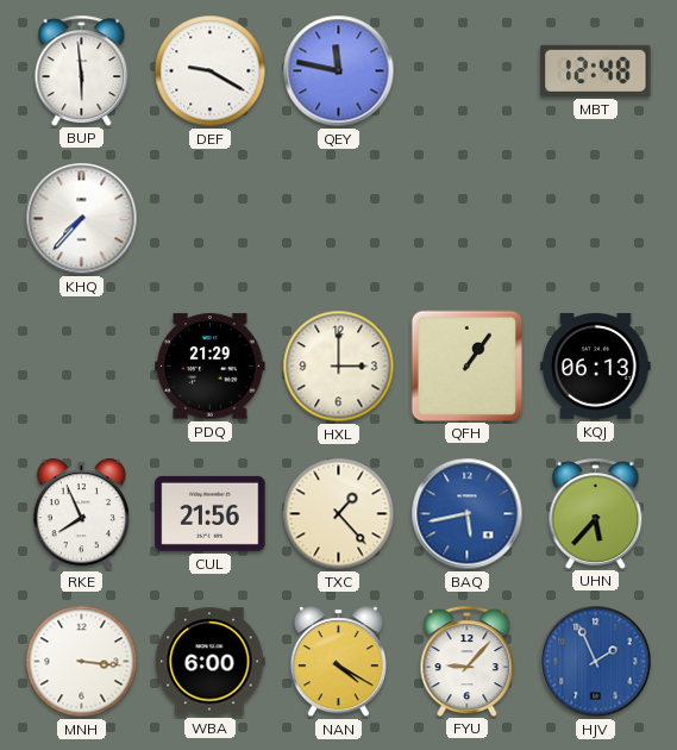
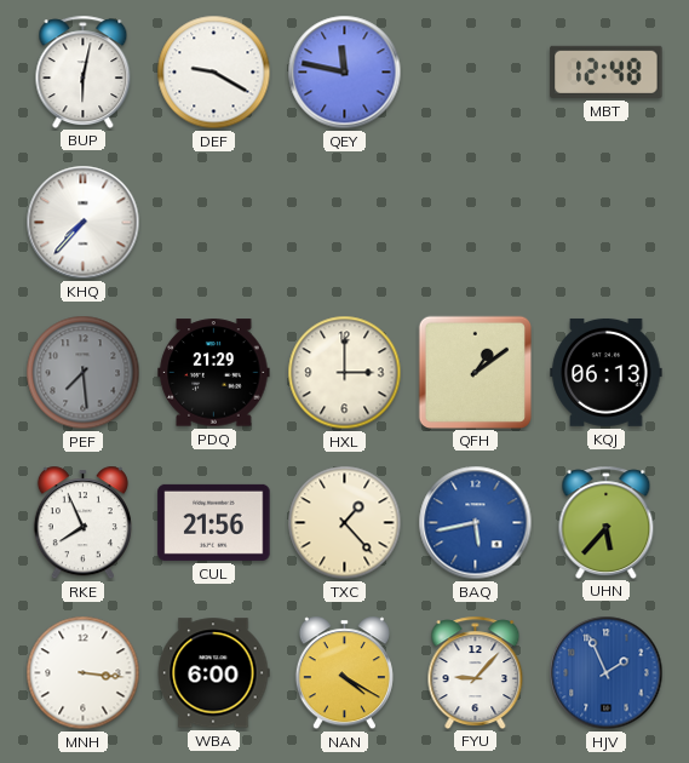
BUP: 5:59 -> 6:02 (84, 71)
PEF: none -> 7:29 (84, 373)
QFH: 1:06 -> 1:09 (475, 372)
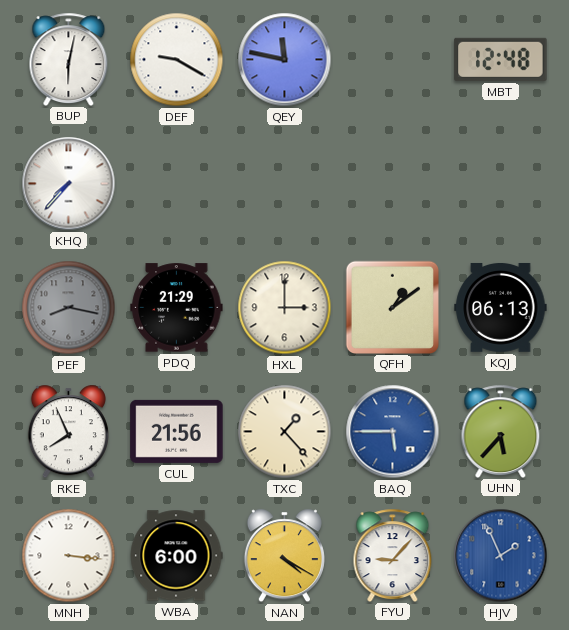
PEF: 7:29 -> 8:17 (69, 308)
BAQ: 5:43 -> 5:45 (393, 432)
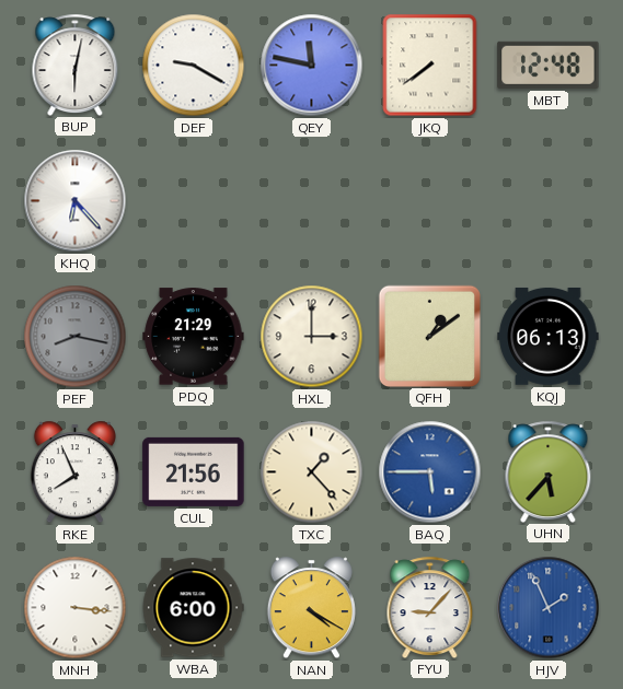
JKQ: none -> 7:39 (430, 66)
KHQ: 7:37 -> 6:23 (76, 201)
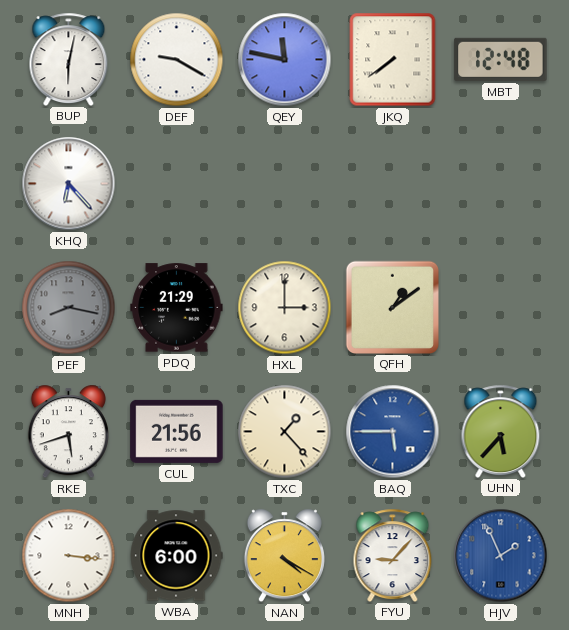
KQJ: 06:13 -> none (549, 336)
RKE: 7:56 -> 5:42 (68, 432)
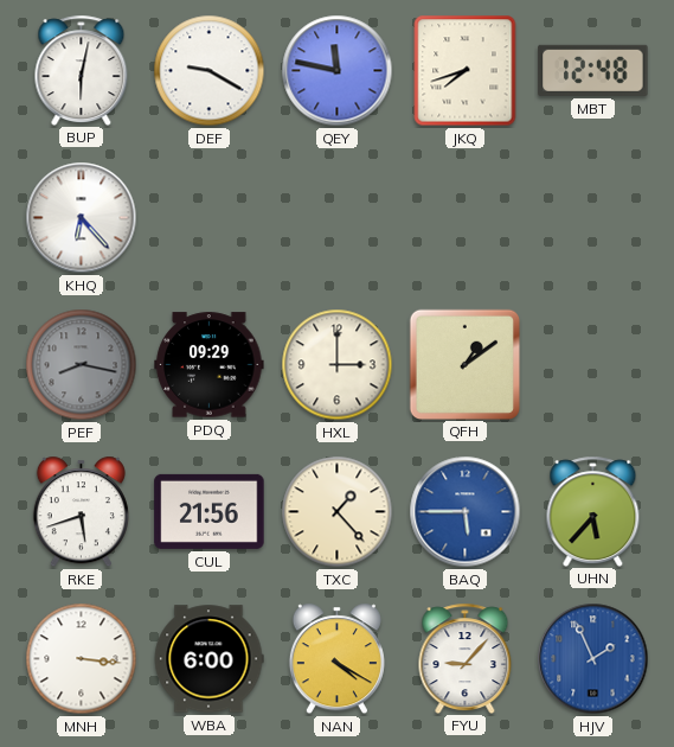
JKQ: 7:39 -> 7:42 (466, 71)
PDQ: 21:29 -> 09:29 (210, 365)
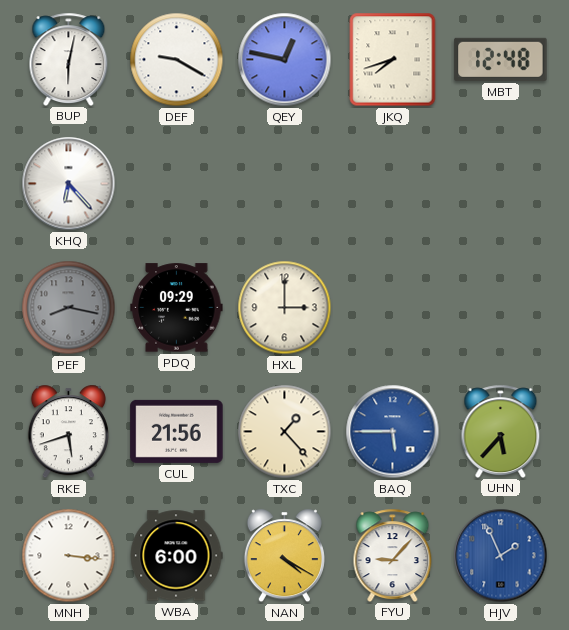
QEY: 11:47 -> 12:47 (285, 60)
QFH: 1:09 -> none (464, 364)
